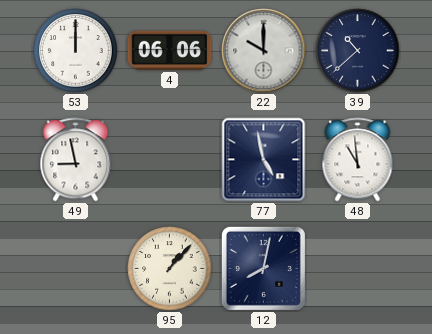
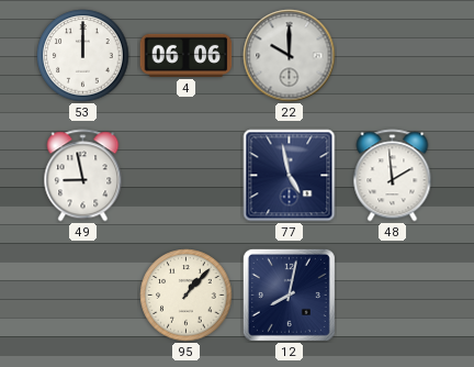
39: 10:38 -> none (358, 51)
48: 10:59 -> 1:59 (393, 176)
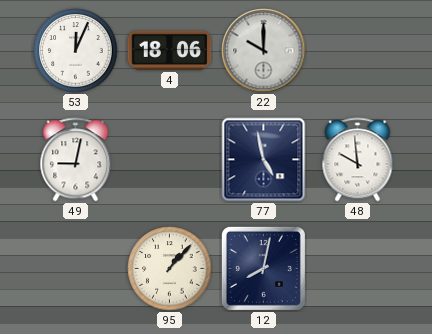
53: 12:00 -> 12:04 (76, 51)
4: 06:06 -> 18:06 (170, 50)
49: 8:58 -> 9:02 (76, 160)
48: 1:59 -> 9:59 (358, 160)
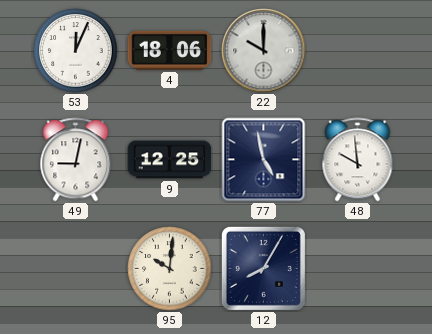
9: none -> 12:25 (170, 160)
95: 1:07 -> 10:01 (170, 269)
12: 8:02 -> 8:05 (263, 268)
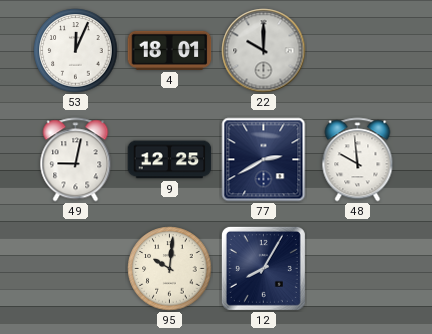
4: 18:06 -> 18:01 (170, 50)
77: 4:58 -> 2:40 (264, 160)
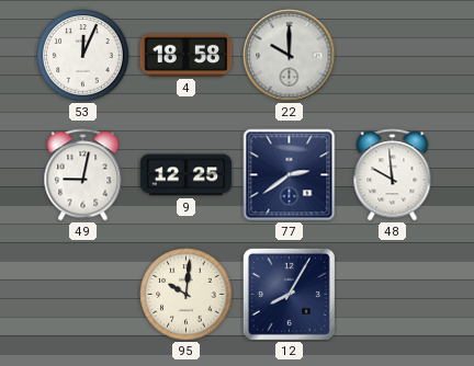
4: 18:01 -> 18:58 (187, 55)
77: 2:40 -> 2:39 (290, 175)
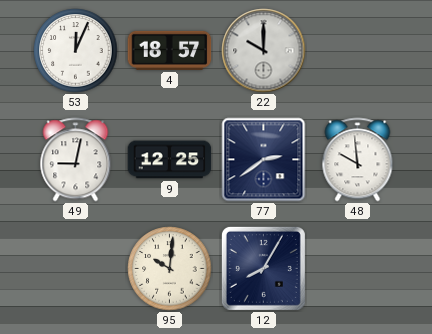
4: 18:58 -> 18:57 (170, 50)
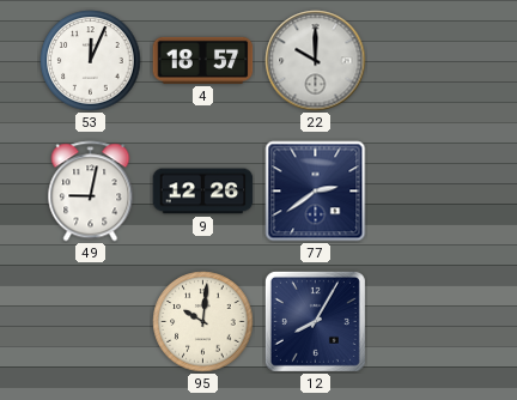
9: 12:25 -> 12:26 (203, 192)
48: 9:59 -> none (358, 160)
